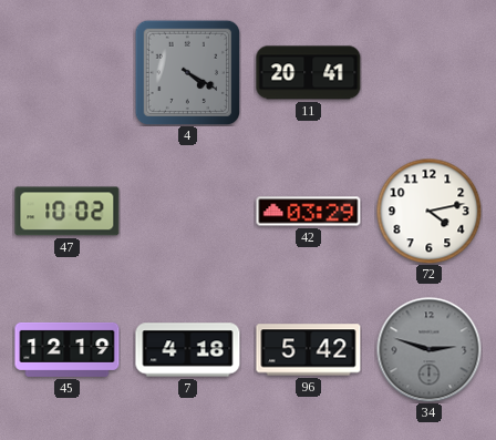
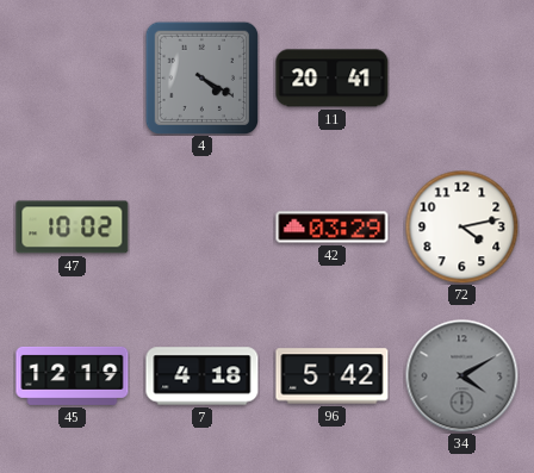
34: 2:48 -> 4:10 (461, 375)
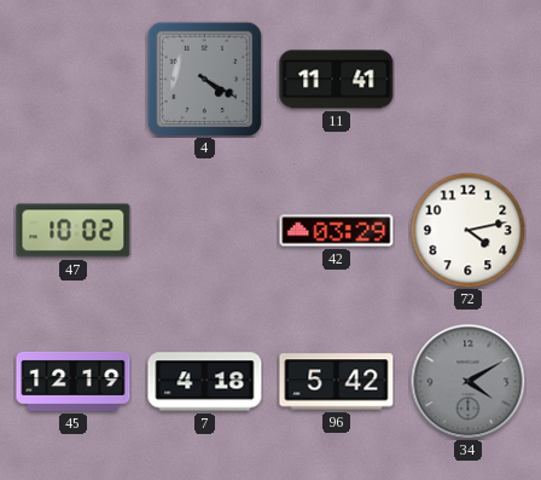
11: 20:41 -> 11:41 (337, 80)
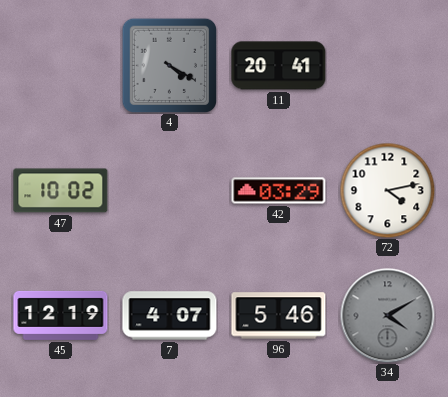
11: 11:41 -> 20:41 (279, 66)
7: 4:18 -> 4:07 (170, 316)
96: 5:42 -> 5:46 (279, 316)
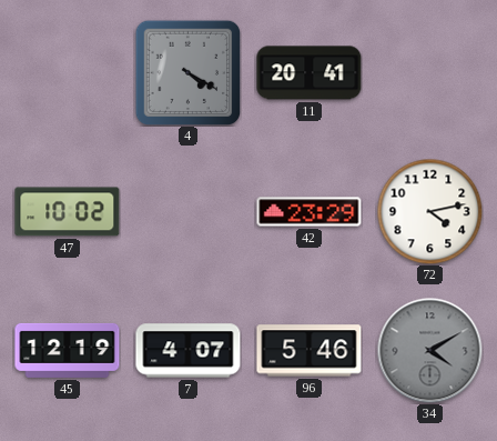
42: 03:29 -> 23:29 (310, 212)
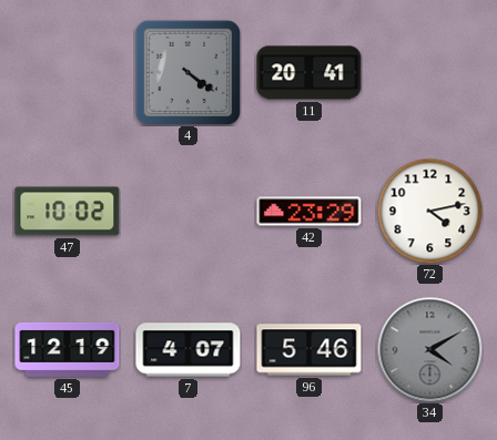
4: 4:20 -> 4:21 (187, 72)
